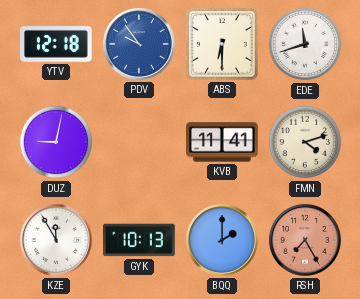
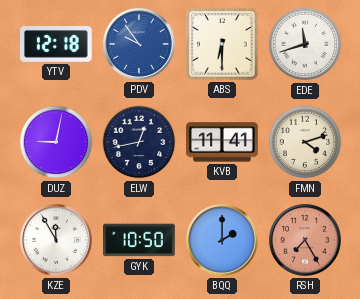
ELW: none -> 12:43 (139, 142)
GYK: 10:13 -> 10:50 (139, 240)
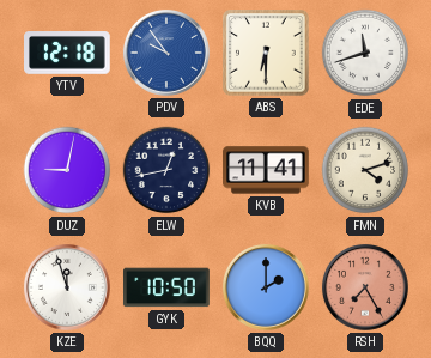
KZE: 11:55 -> 11:57 (67, 287)
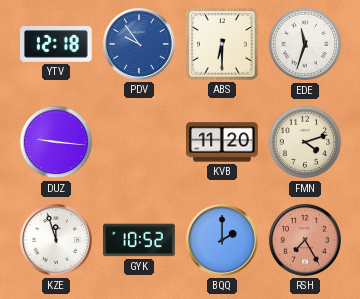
EDE: 11:42 -> 11:33 (305, 44)
DUZ: 9:02 -> 9:16 (56, 142)
ELW: 12:43 -> none (166, 170)
KVB: 11:41 -> 11:20 (222, 142)
GYK: 10:50 -> 10:52 (139, 240)
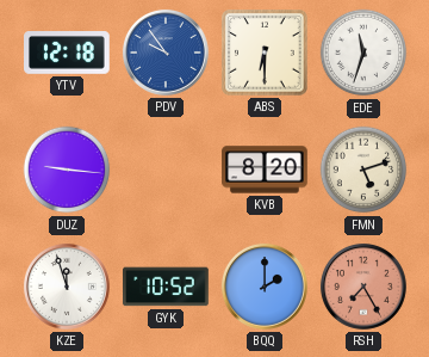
KVB: 11:20 -> 8:20 (265, 170)
FMN: 4:12 -> 5:12 (363, 170)
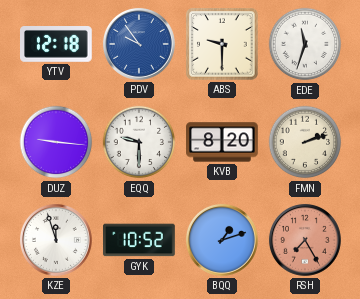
ABS: 6:30 -> 9:30 (223, 45)
EQQ: none -> 9:30 (139, 142)
FMN: 5:12 -> 2:12 (305, 142)
BQQ: 2:00 -> 1:12 (222, 240)
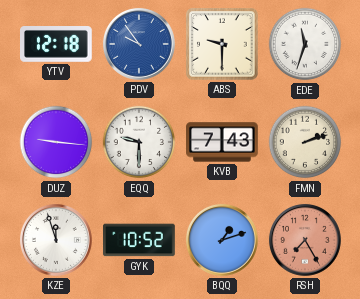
KVB: 8:20 -> 7:43 (222, 142)
